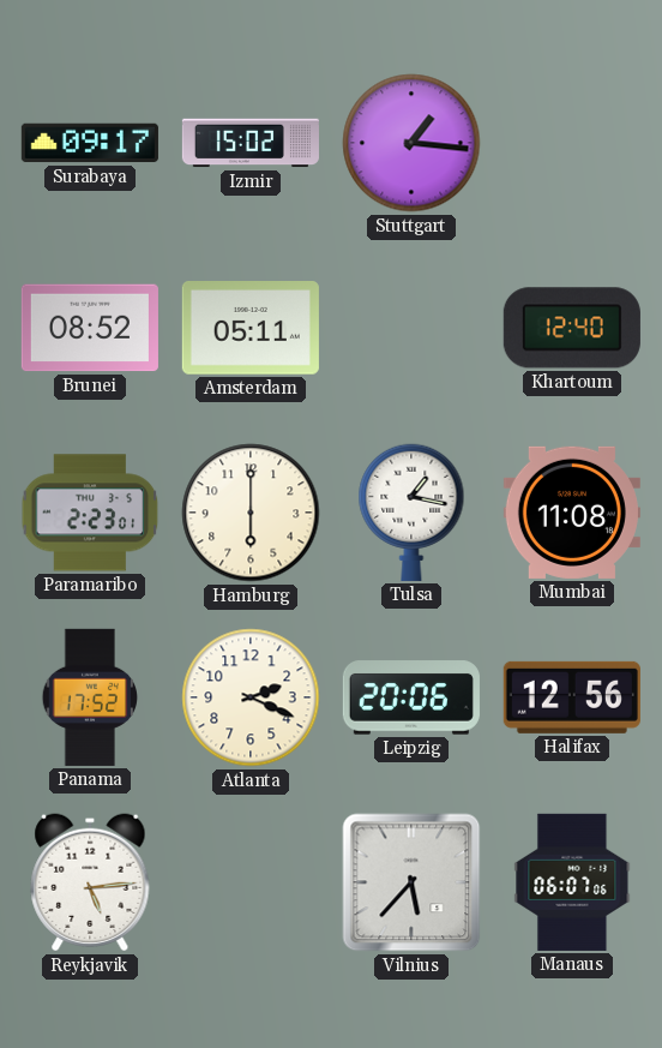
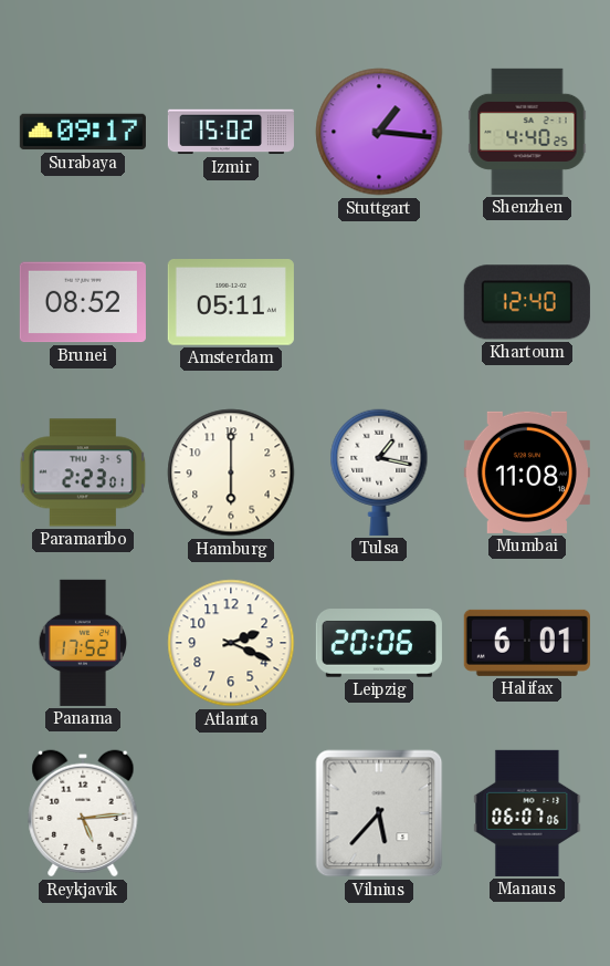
Shenzhen: none -> 4:40 (527, 132)
Halifax: 12:56 -> 6:01 (527, 643)
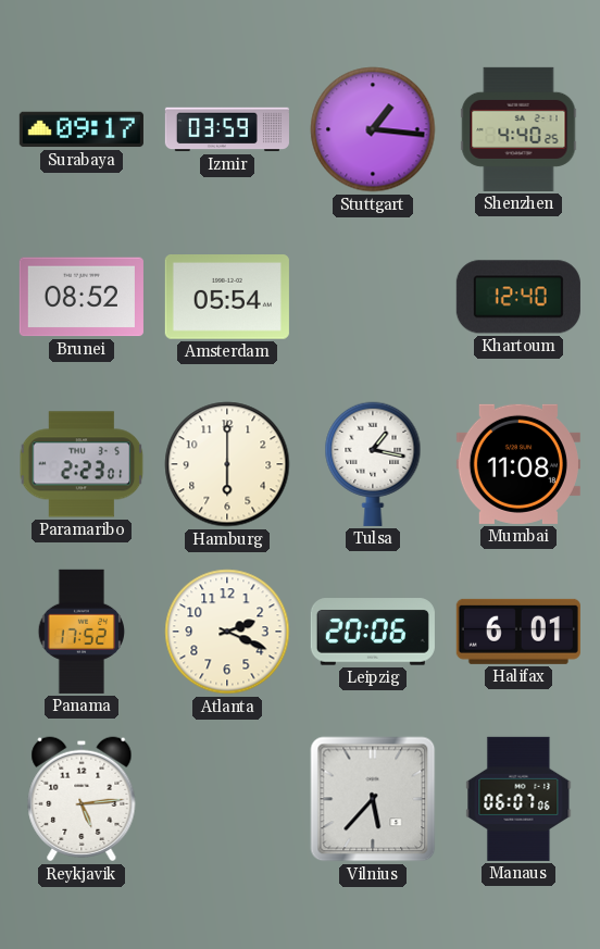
Izmir: 15:02 -> 03:59 (227, 129)
Amsterdam: 05:11 -> 05:54 (227, 298)
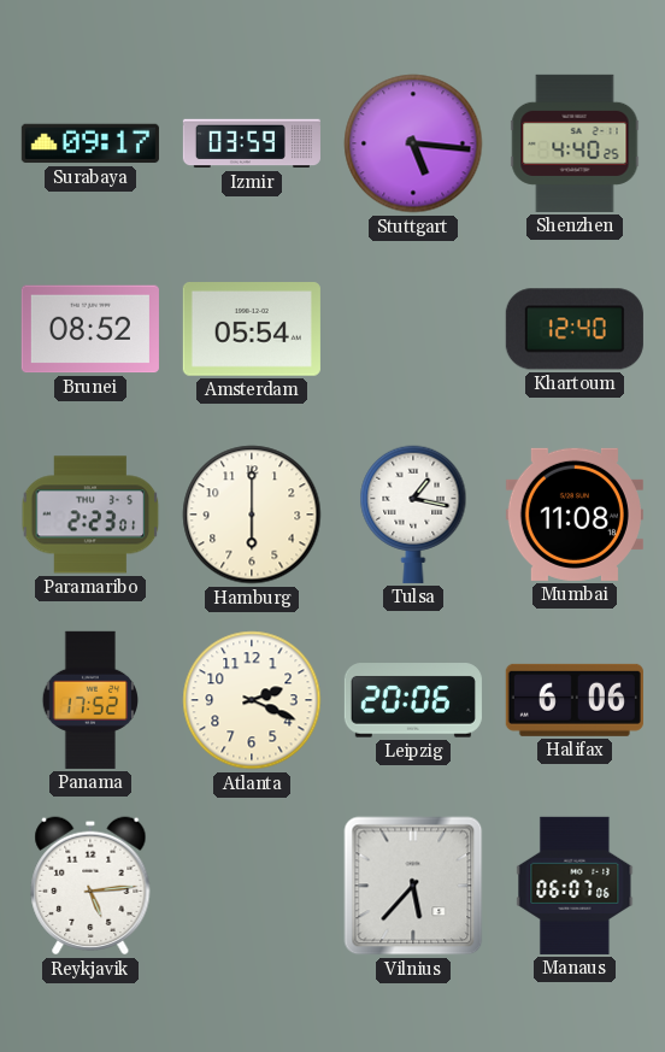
Stuttgart: 1:16 -> 5:16 (413, 143)
Halifax: 6:01 -> 6:06 (575, 700)
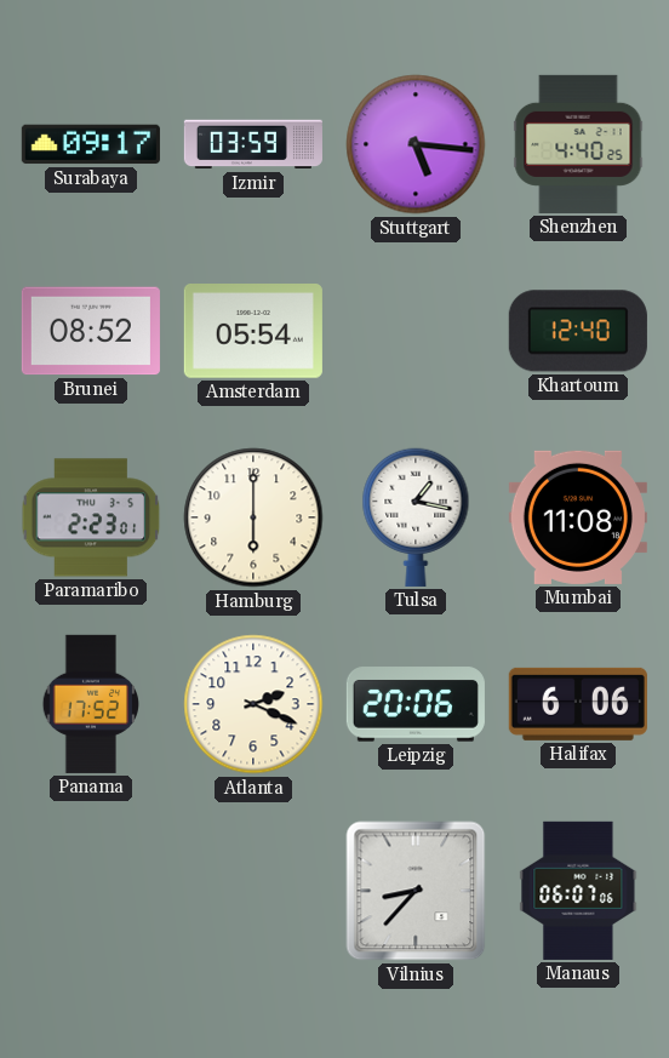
Reykjavik: 5:14 -> none (90, 886)
Vilnius: 5:37 -> 8:37 (416, 891)
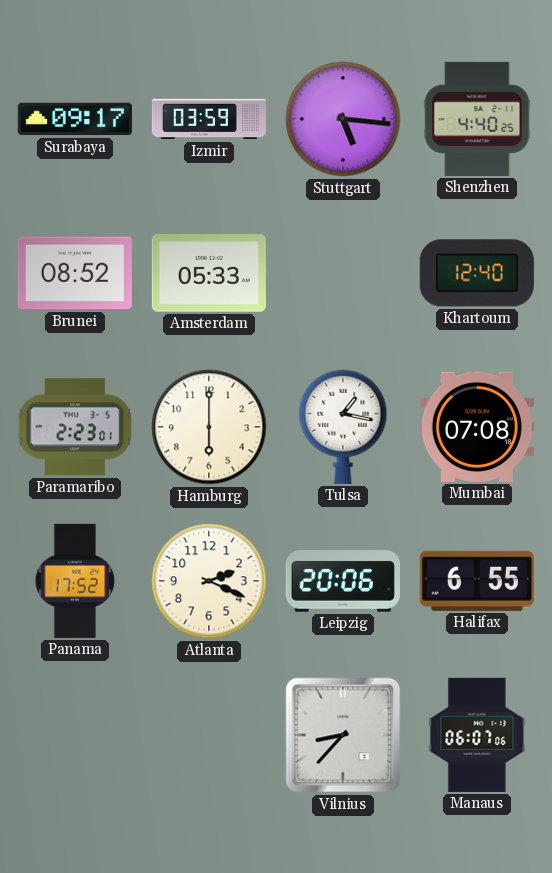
Amsterdam: 05:54 -> 05:33 (209, 274)
Mumbai: 11:08 -> 07:08 (477, 427)
Halifax: 6:06 -> 6:55 (477, 581)
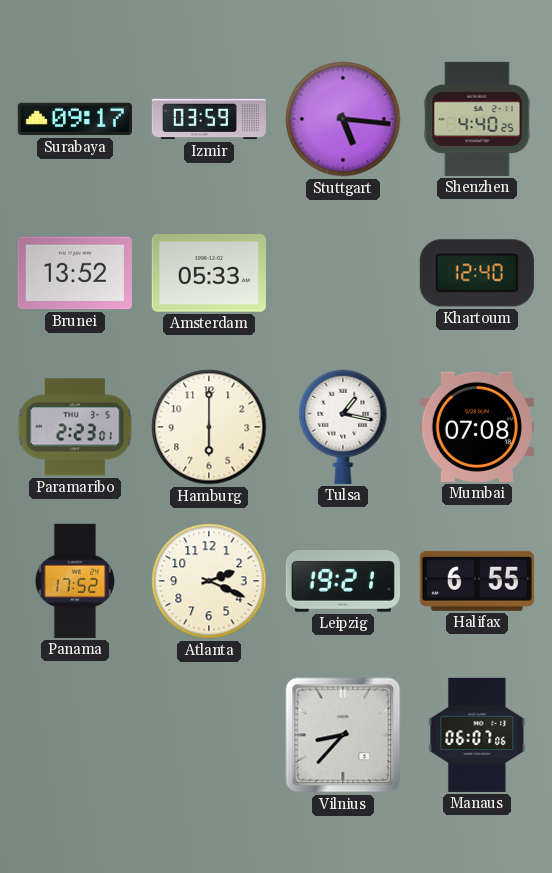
Brunei: 08:52 -> 13:52 (75, 273)
Leipzig: 20:06 -> 19:21 (343, 581)
